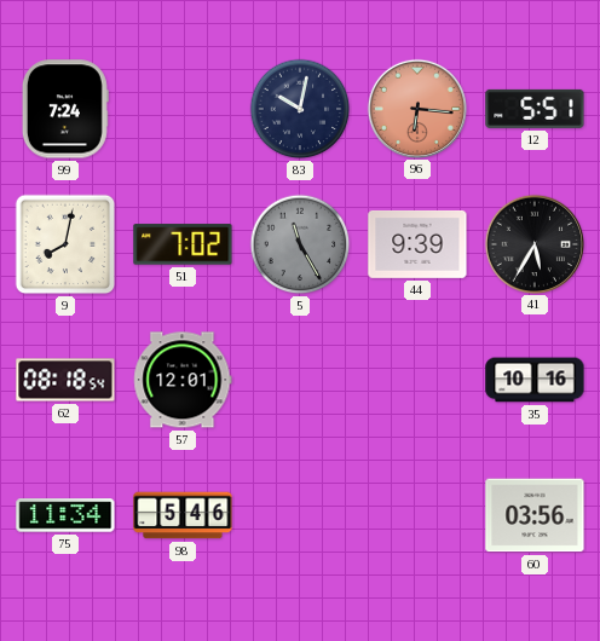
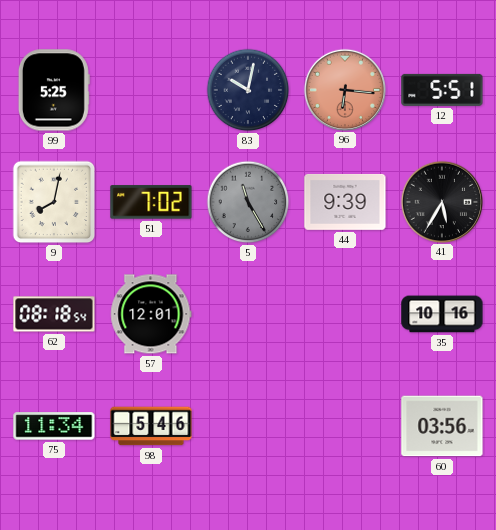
99: 7:24 -> 5:25 (54, 90)
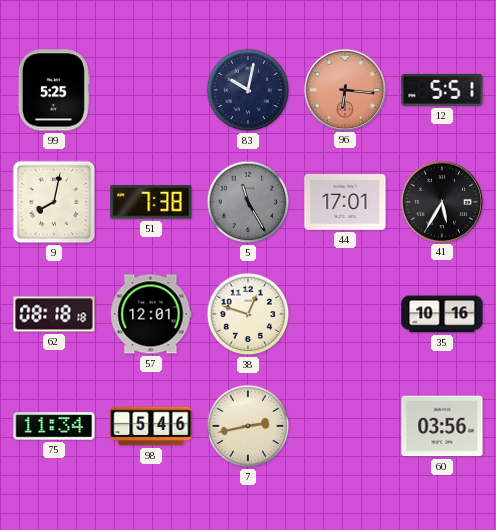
51: 7:02 -> 7:38 (151, 202)
44: 9:39 -> 17:01 (345, 202)
62: 08:18:54 -> 08:18:18 (54, 314)
38: none -> 12:48 (248, 314)
7: none -> 2:43 (248, 426)
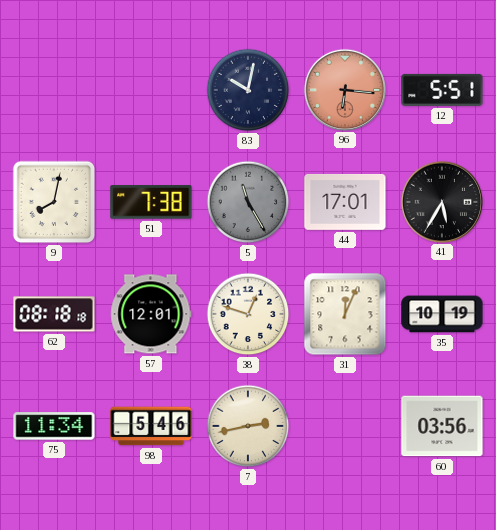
99: 5:25 -> none (54, 90)
31: none -> 12:04 (345, 314)
35: 10:16 -> 10:19 (442, 314)
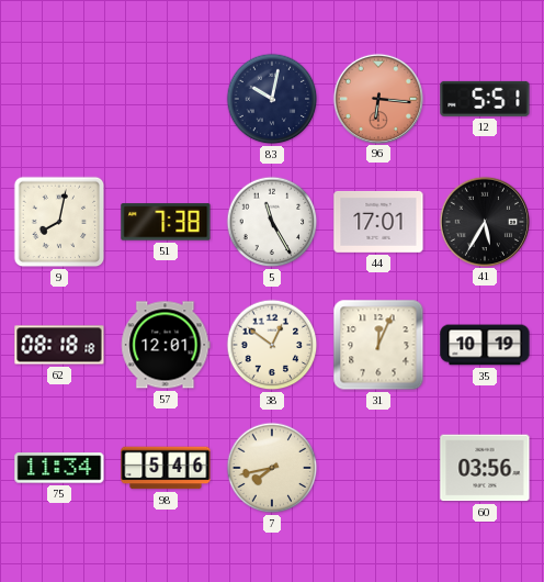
5 dial: grey -> white (272, 222)
38: 12:48 -> 12:51 (272, 345)
7: 2:43 -> 7:43 (272, 468)
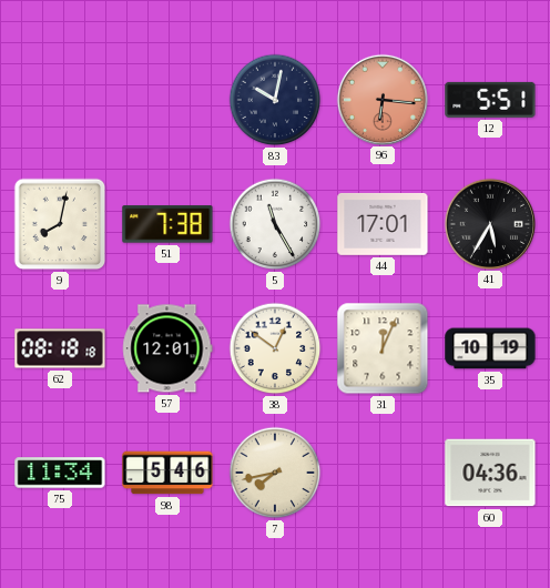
60: 03:56 -> 04:36 (490, 473)
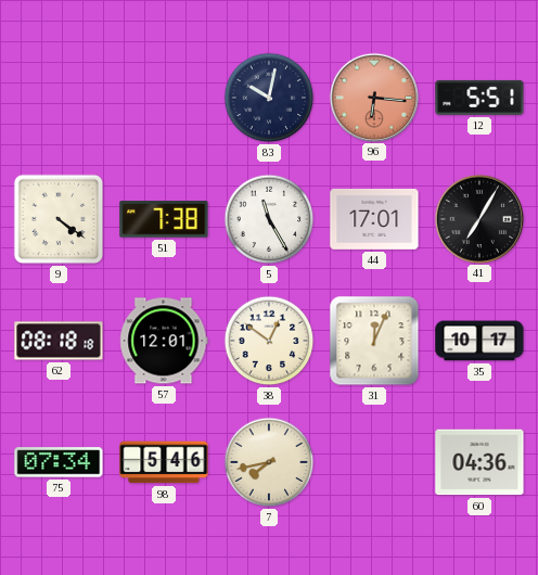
9: 8:02 -> 4:21 (59, 219)
41: 5:35 -> 7:05 (478, 218)
35: 10:19 -> 10:17 (479, 341)
75: 11:34 -> 07:34 (59, 462)
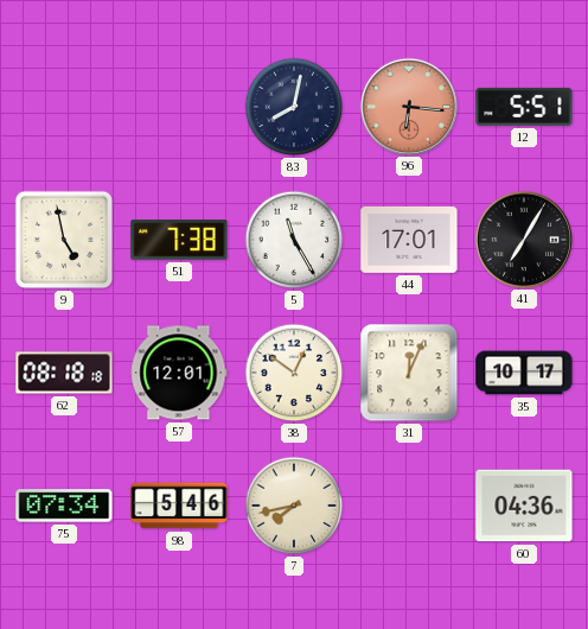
83: 10:02 -> 8:02 (294, 107)
9: 4:21 -> 4:58 (64, 240)
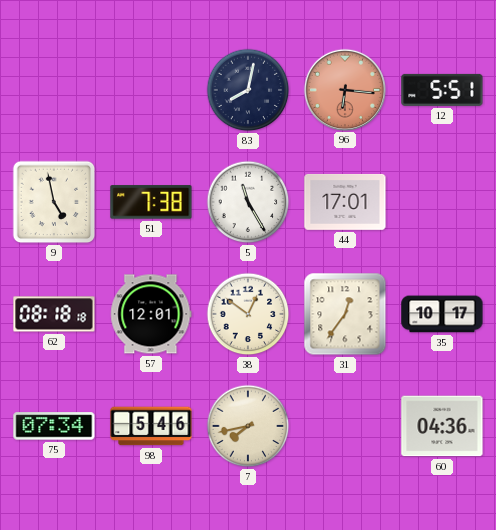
41: 7:05 -> none (523, 239)
31: 12:04 -> 12:36 (345, 314)
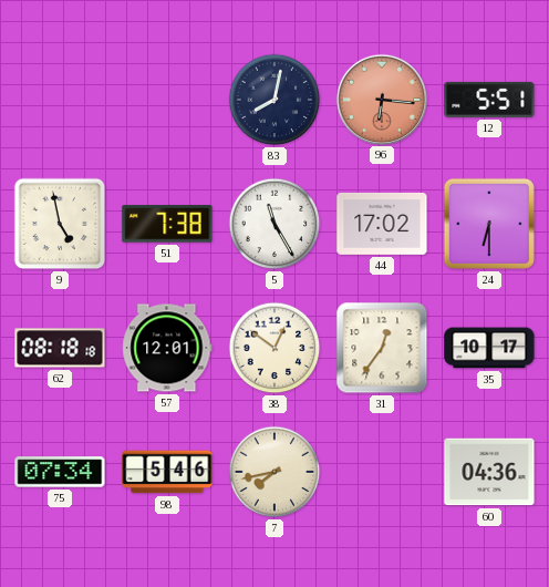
44: 17:01 -> 17:02 (382, 224)
24: none -> 6:30 (489, 224)
